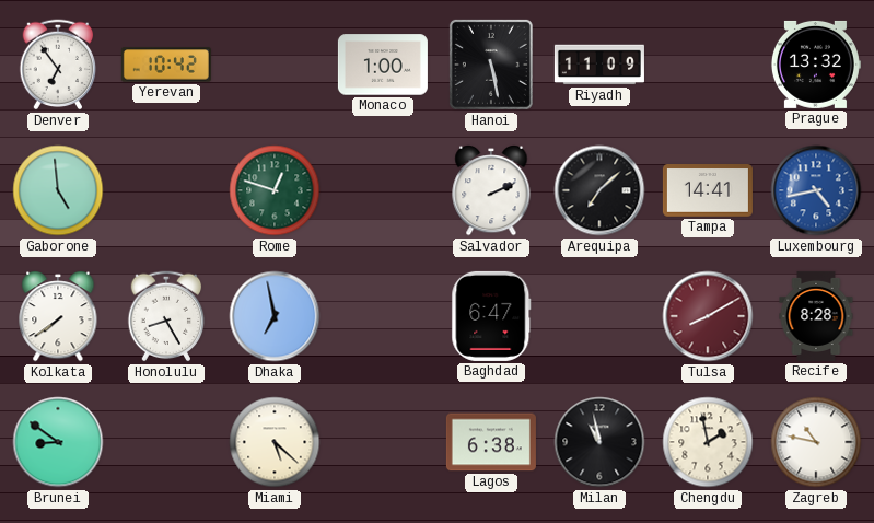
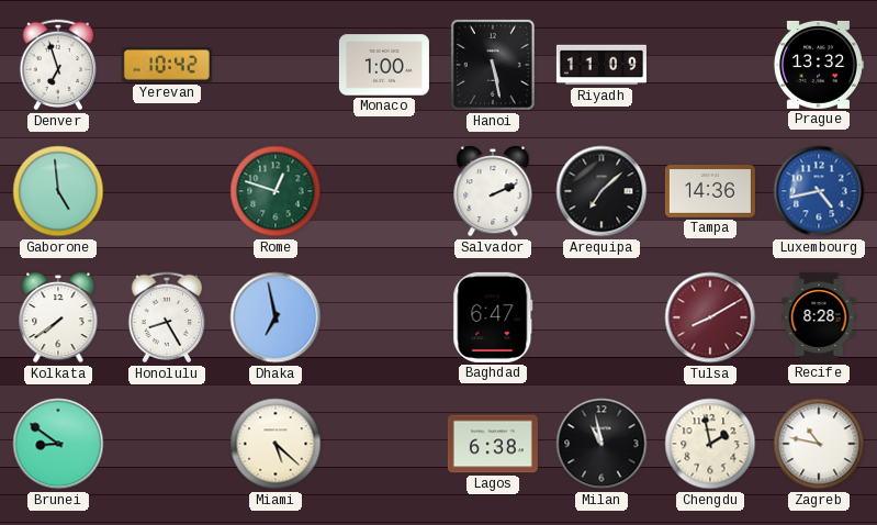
Denver: 6:54 -> 6:57 (58, 65)
Tampa: 14:41 -> 14:36 (710, 192)
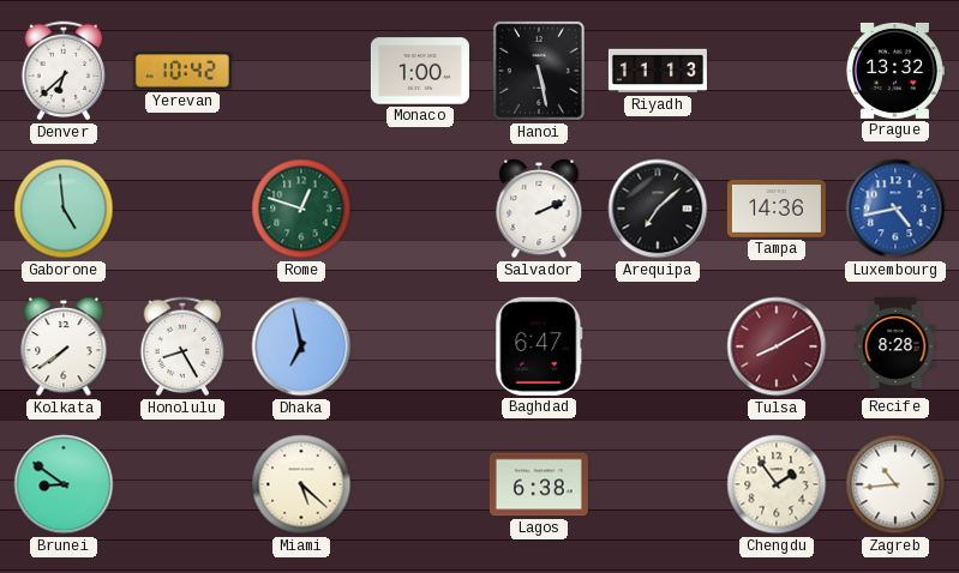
Denver: 6:57 -> 6:38 (64, 71)
Riyadh: 11:09 -> 11:13 (658, 71)
Milan: 10:58 -> none (601, 444)
Chengdu: 1:58 -> 1:54 (777, 484)
Zagreb: 10:47 -> 10:44 (895, 484)
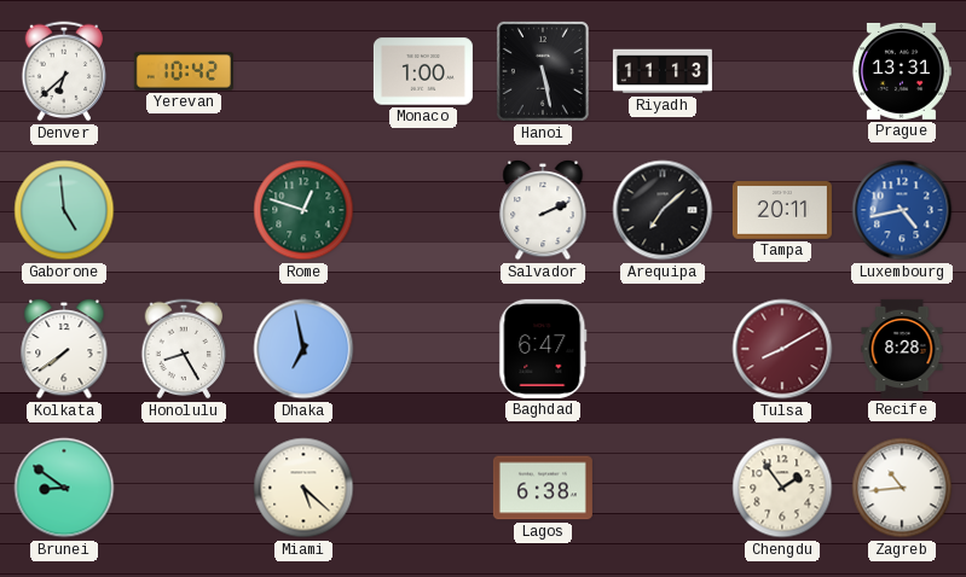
Prague: 13:32 -> 13:31 (901, 71)
Tampa: 14:36 -> 20:11 (782, 211)
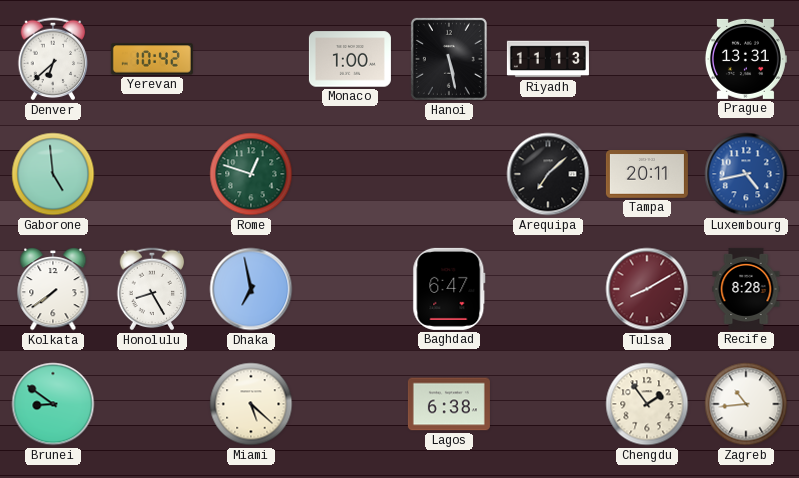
Salvador: 2:11 -> none (543, 211)
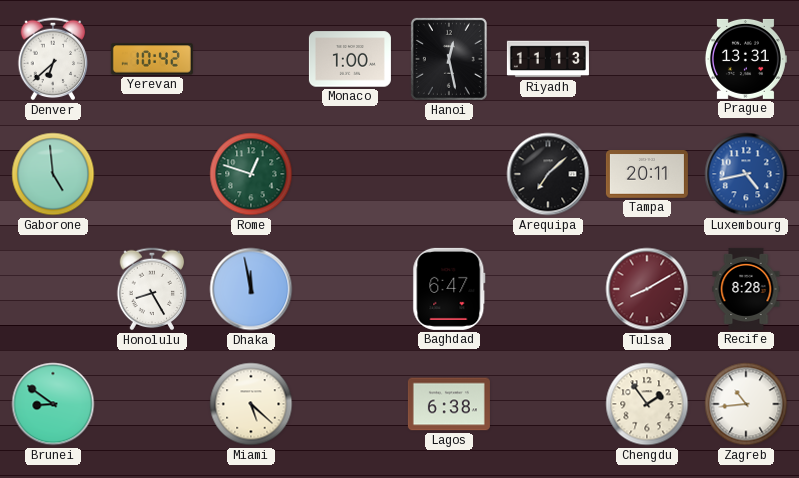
Hanoi: 5:28 -> 12:28 (449, 59)
Kolkata: 7:39 -> none (53, 290)
Dhaka: 6:58 -> 11:58 (251, 289)
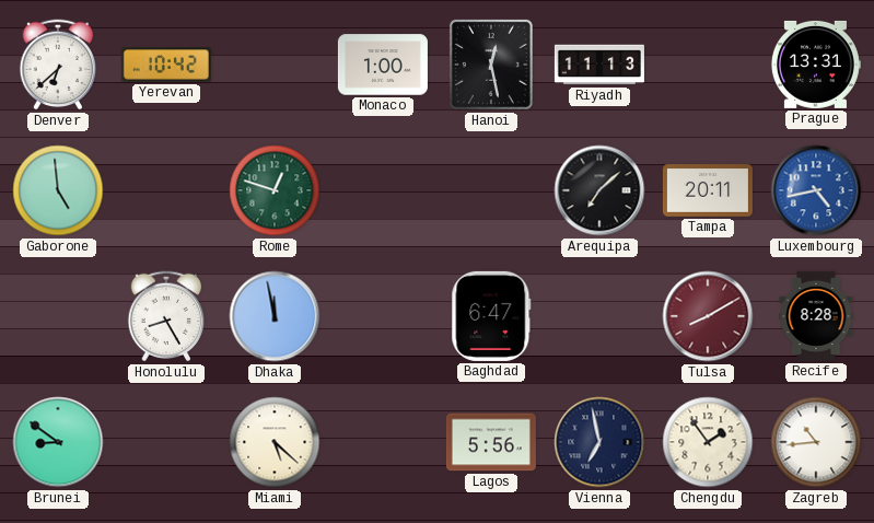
Lagos: 6:38 -> 5:56 (491, 442)
Vienna: none -> 6:58 (599, 442)
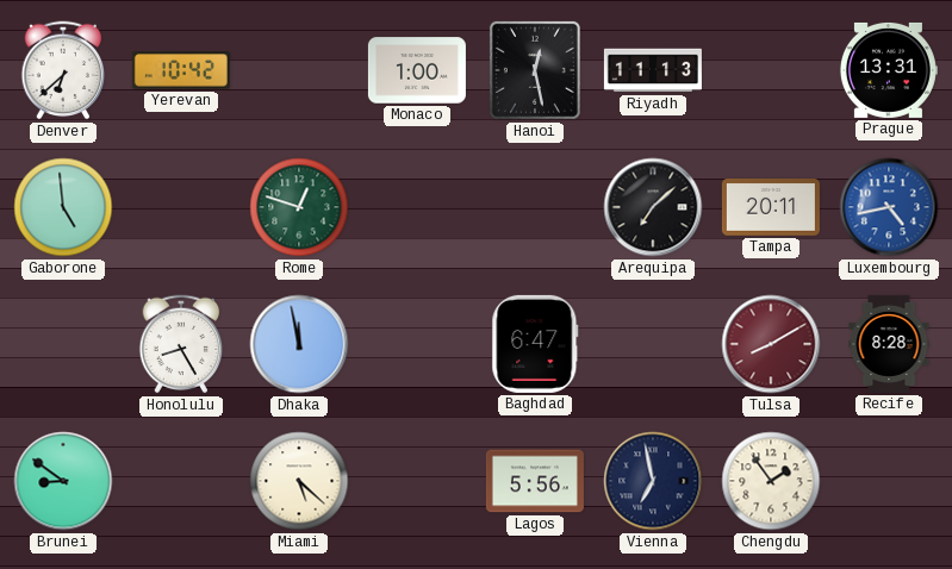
Zagreb: 10:44 -> none (816, 442)
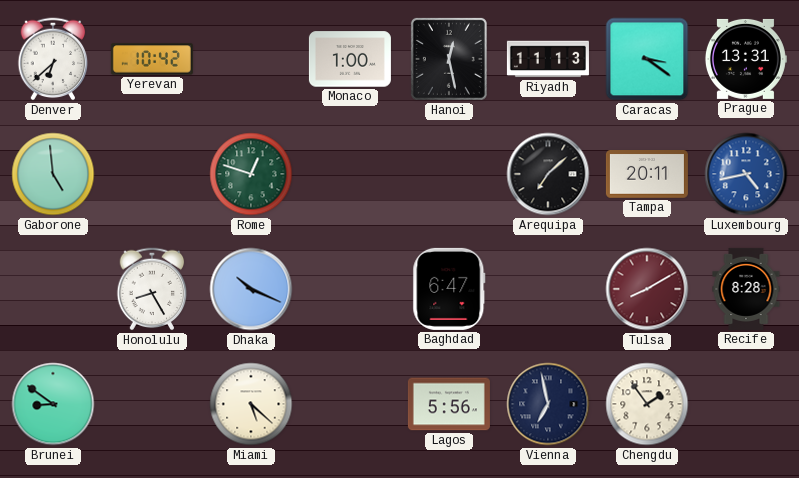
Caracas: none -> 3:21 (647, 59)
Dhaka: 11:58 -> 10:19 (251, 289)
